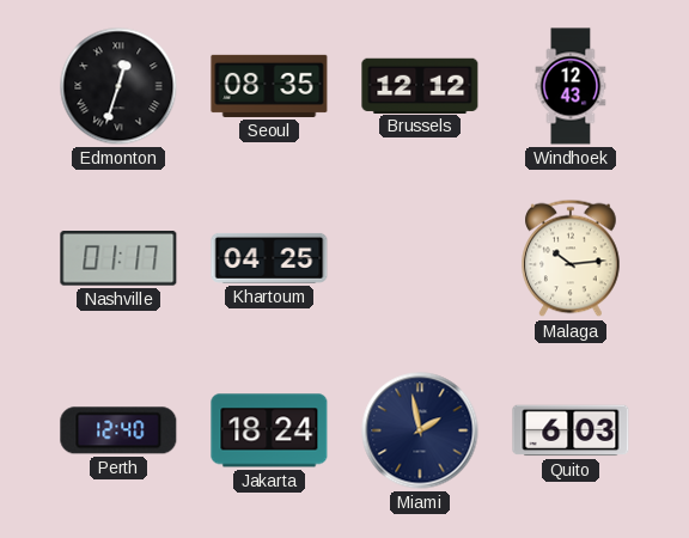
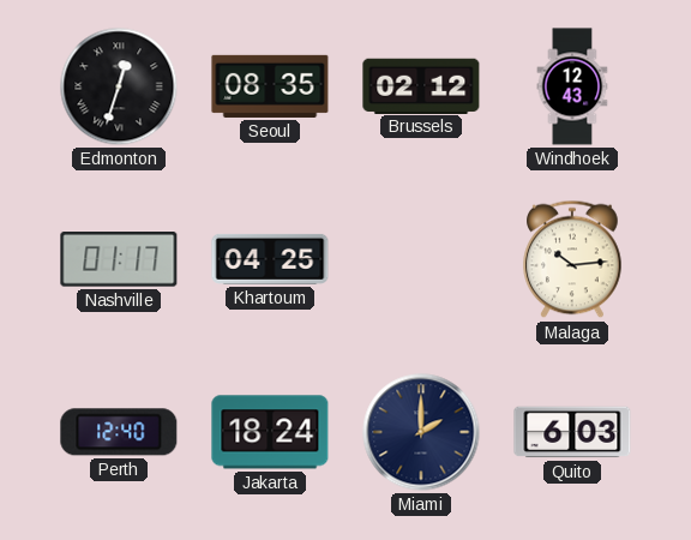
Brussels: 12:12 -> 02:12 (421, 85)
Miami: 1:58 -> 2:00 (421, 432)
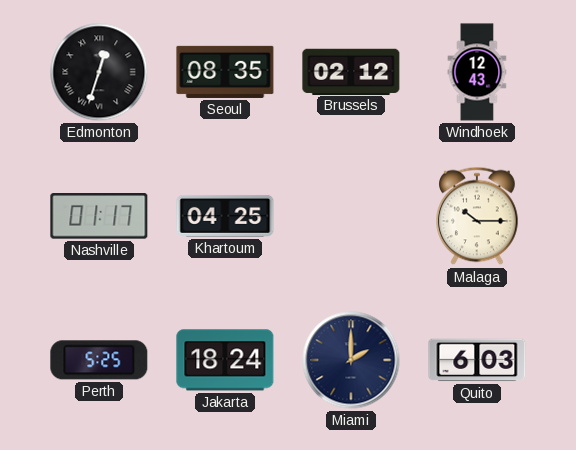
Malaga: 10:14 -> 10:15 (477, 216)
Perth: 12:40 -> 5:25 (99, 360)
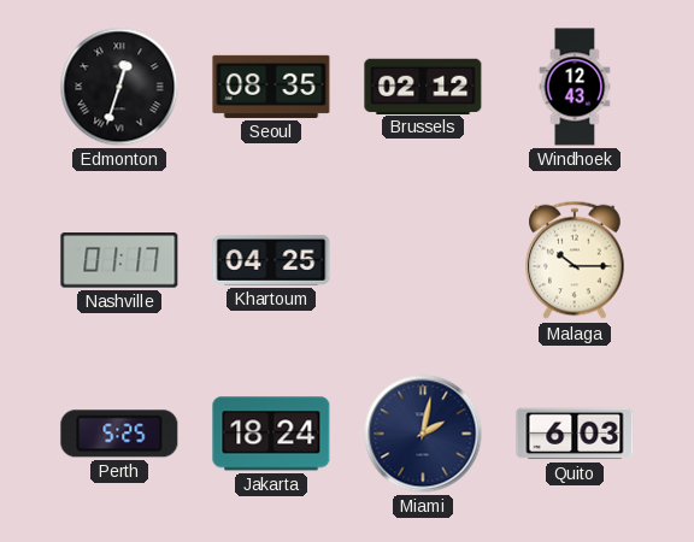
Miami: 2:00 -> 2:02 (423, 434)
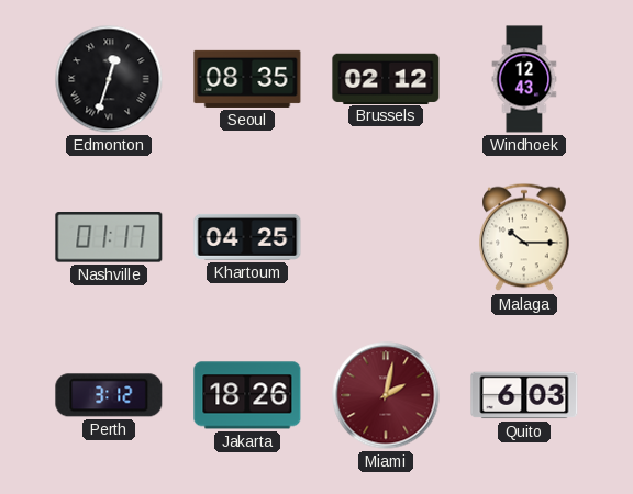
Perth: 5:25 -> 3:12 (109, 395)
Jakarta: 18:24 -> 18:26 (247, 395)
Miami dial: navy -> burgundy (386, 395)
